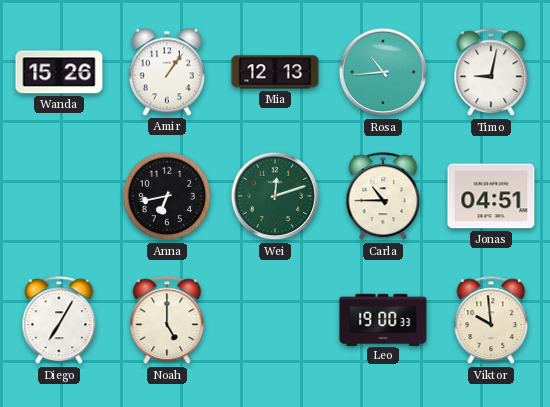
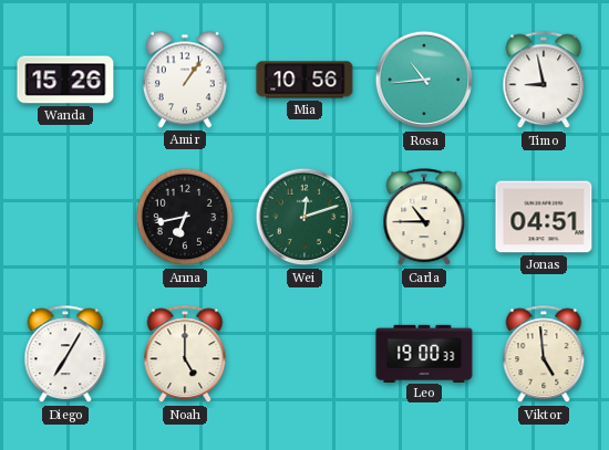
Mia: 12:13 -> 10:56 (304, 80)
Timo: 9:02 -> 8:58 (544, 81)
Viktor: 9:59 -> 4:59 (544, 355)
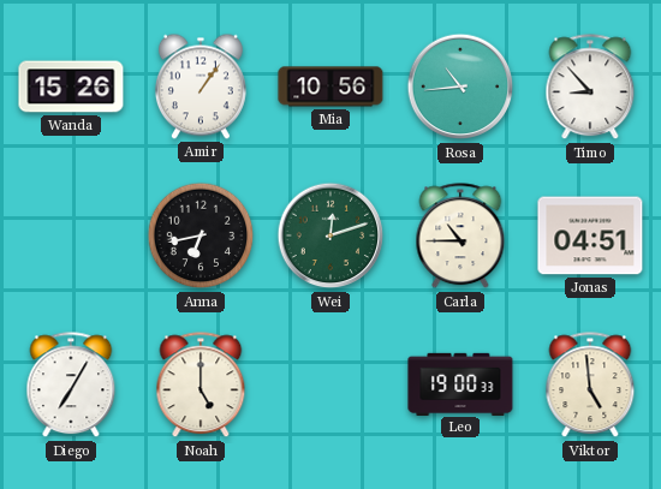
Timo: 8:58 -> 8:53 (590, 88)
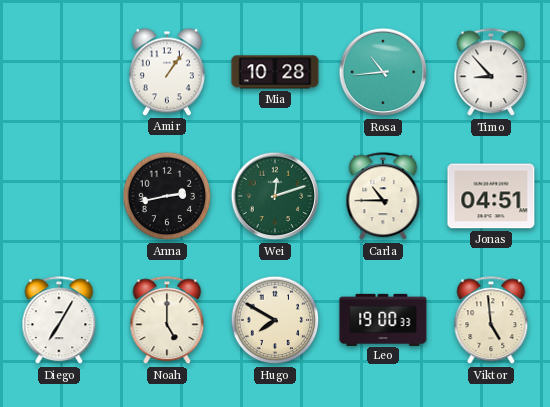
Wanda: 15:26 -> none (71, 87)
Mia: 10:56 -> 10:28 (275, 72)
Anna: 6:43 -> 2:43 (167, 196)
Hugo: none -> 7:50 (275, 320)
